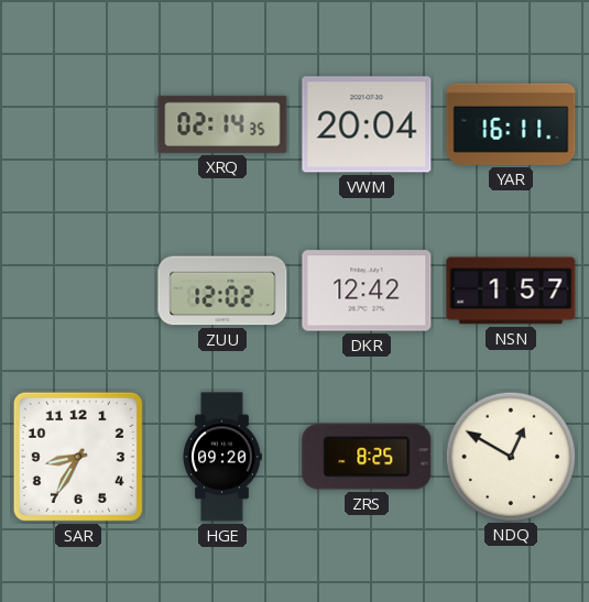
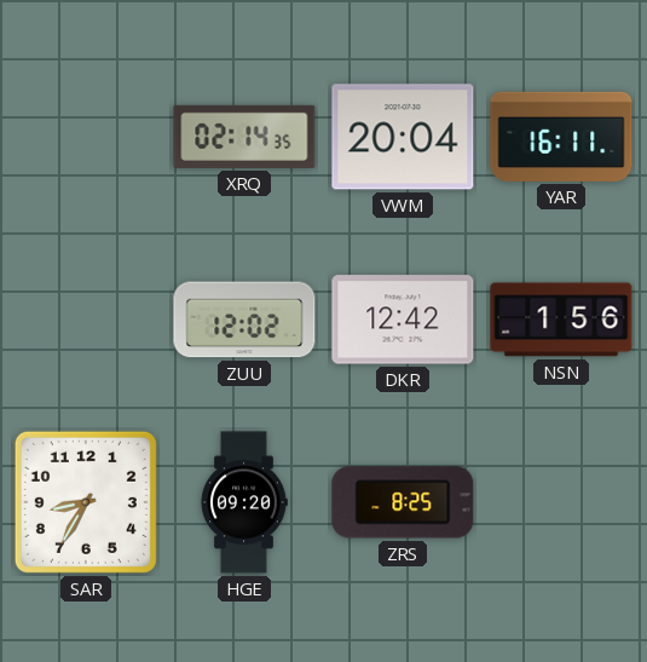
NSN: 1:57 -> 1:56 (561, 320)
NDQ: 12:50 -> none (510, 456)
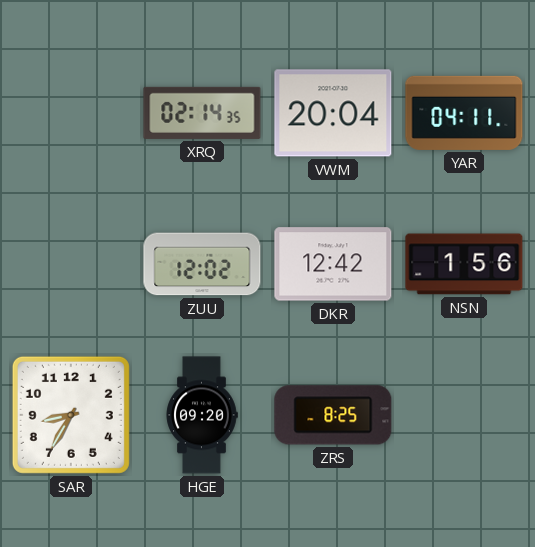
YAR: 16:11 -> 04:11 (464, 113)
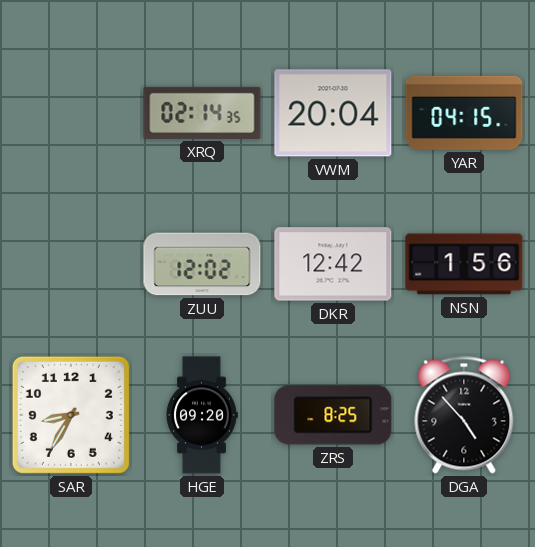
YAR: 04:11 -> 04:15 (464, 113)
DGA: none -> 4:53 (464, 415)
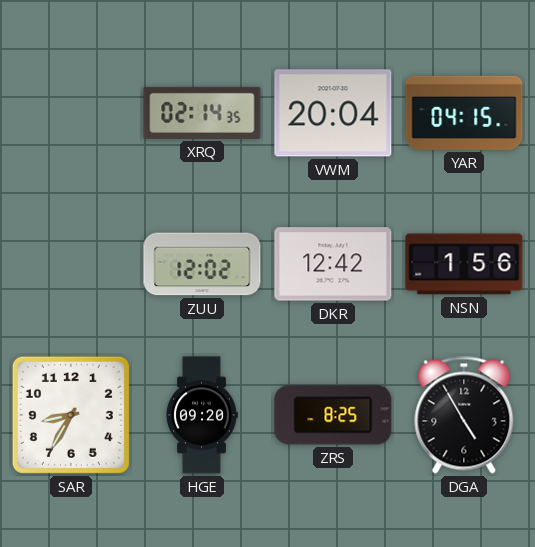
DGA: 4:53 -> 4:55 (464, 415)
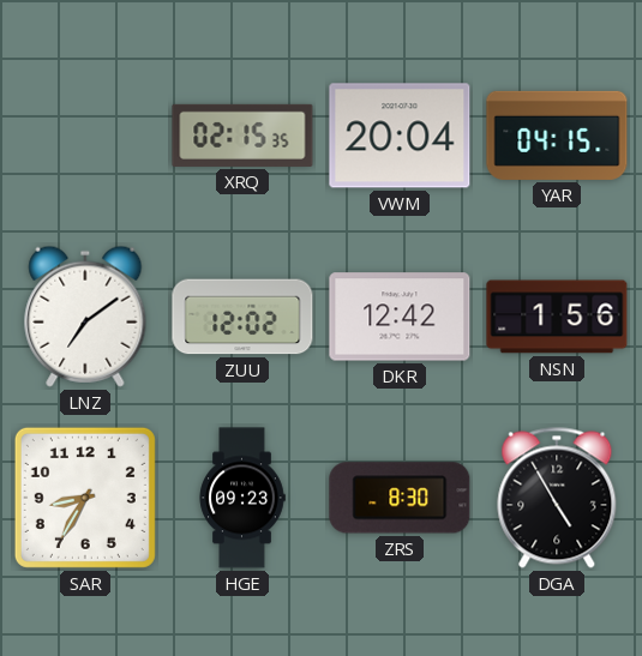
XRQ: 02:14 -> 02:15 (242, 136)
LNZ: none -> 7:09 (85, 317)
HGE: 09:20 -> 09:23 (242, 498)
ZRS: 8:25 -> 8:30 (400, 498)
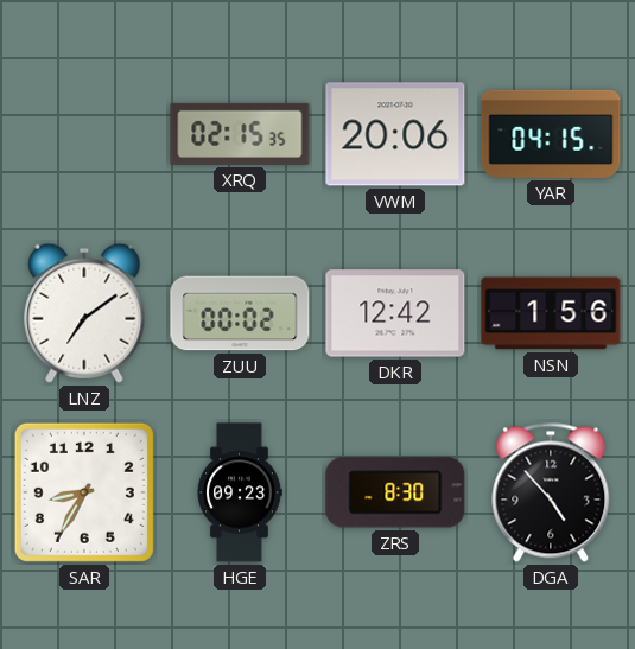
VWM: 20:04 -> 20:06 (395, 134)
ZUU: 12:02 -> 00:02 (240, 313)
DGA: 4:55 -> 4:53 (551, 492)
